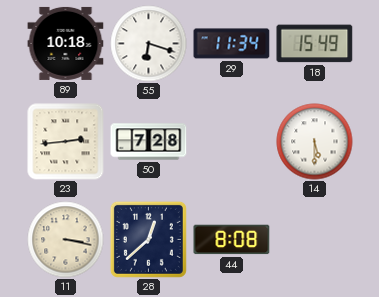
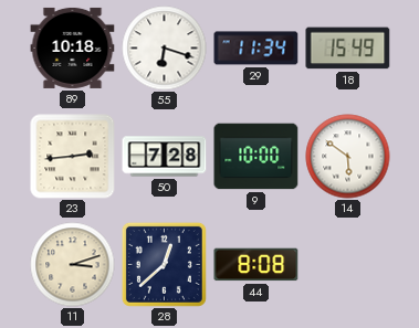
9: none -> 10:00 (256, 157)
14: 5:30 -> 5:51 (348, 157)
11: 3:17 -> 3:12 (73, 265)
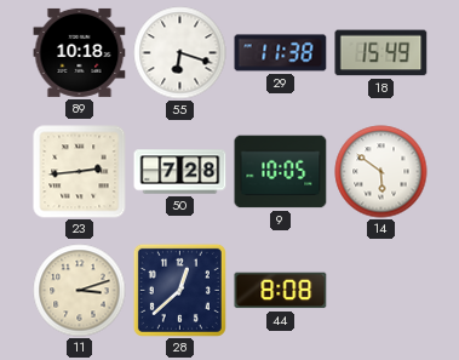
29: 11:34 -> 11:38 (281, 53)
9: 10:00 -> 10:05 (281, 172)
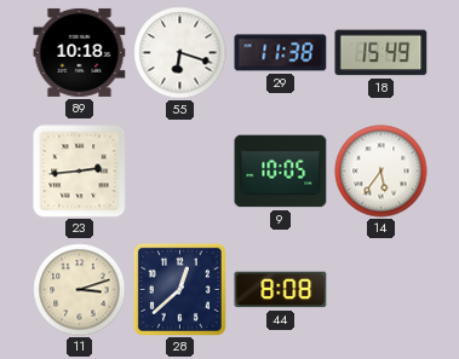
50: 7:28 -> none (180, 172)
14: 5:51 -> 5:36 (381, 172)
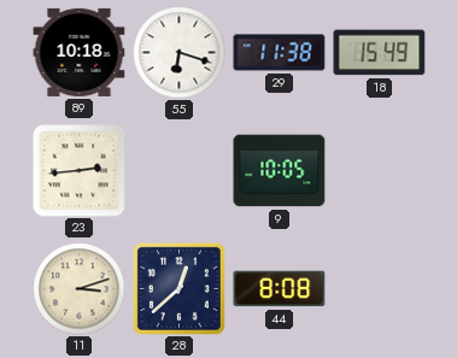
14: 5:36 -> none (381, 172)
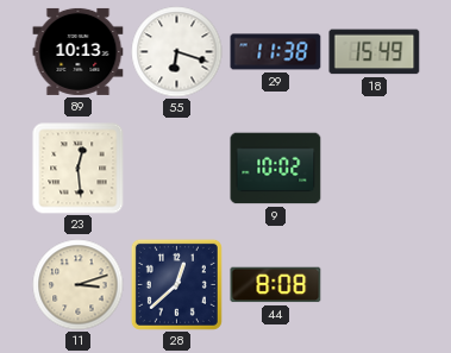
89: 10:18 -> 10:13 (79, 51)
23: 2:44 -> 12:29 (79, 169)
9: 10:05 -> 10:02 (276, 169)
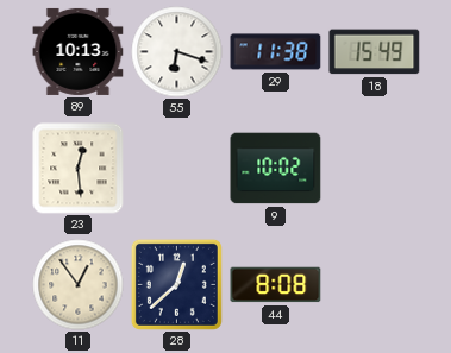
11: 3:12 -> 12:54 (79, 285)
